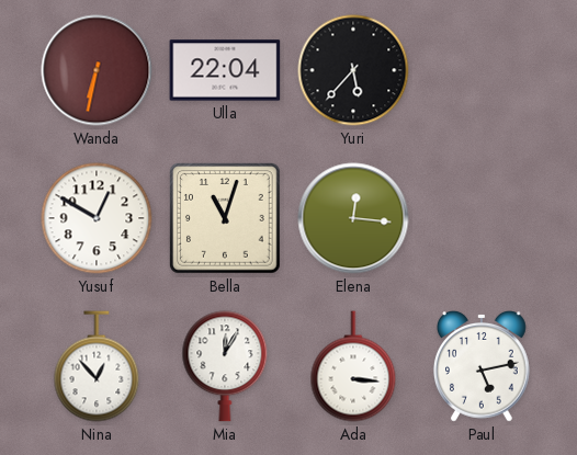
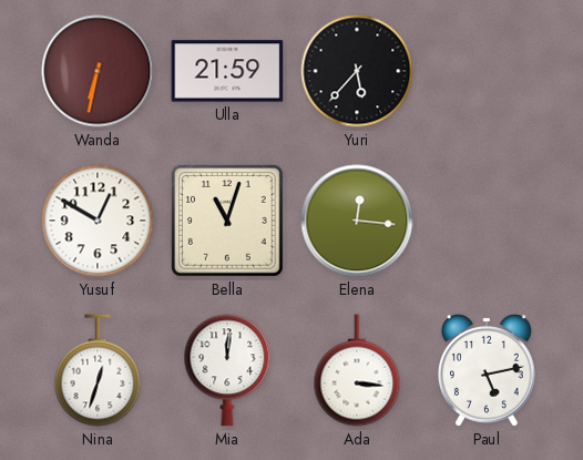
Ulla: 22:04 -> 21:59 (227, 71)
Nina: 12:53 -> 12:33 (98, 370)
Mia: 12:05 -> 12:01 (227, 370)
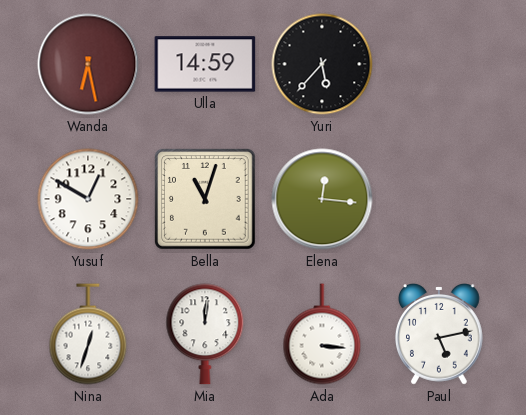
Wanda: 6:32 -> 6:28 (88, 64)
Ulla: 21:59 -> 14:59 (205, 64)
